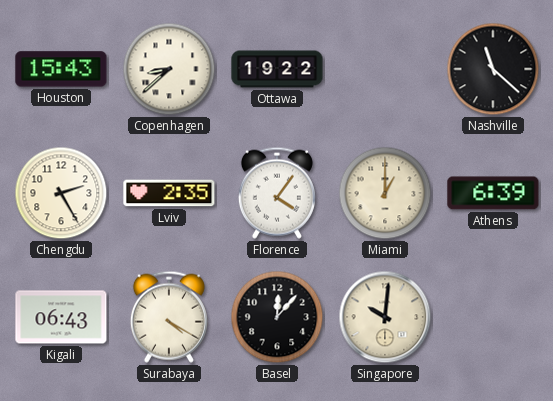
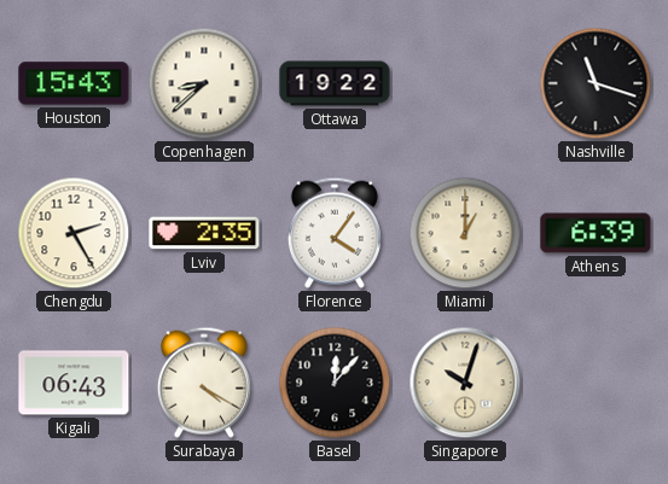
Nashville: 11:22 -> 11:18 (596, 83)
Singapore: 10:01 -> 10:03 (465, 383)
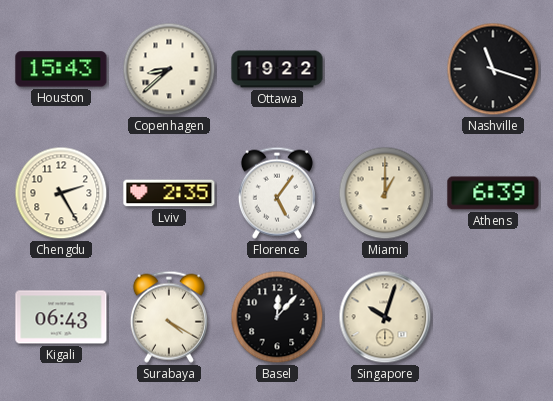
Florence: 4:06 -> 5:06 (277, 193)
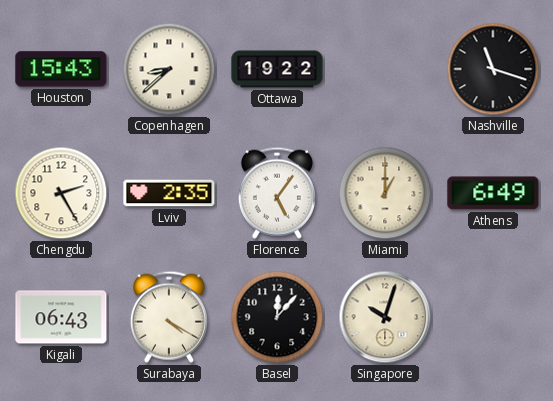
Athens: 6:39 -> 6:49 (493, 193)
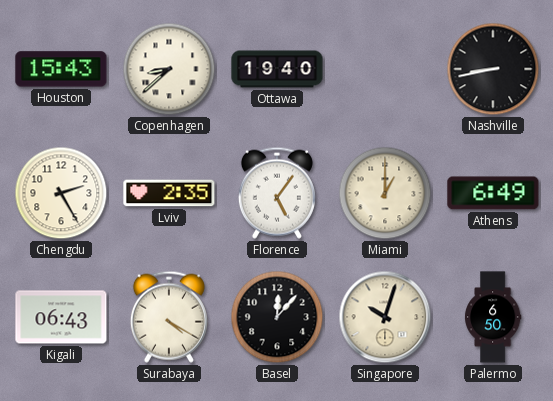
Ottawa: 19:22 -> 19:40 (277, 69)
Nashville: 11:18 -> 8:43 (493, 69)
Palermo: none -> 6:50 (493, 317)
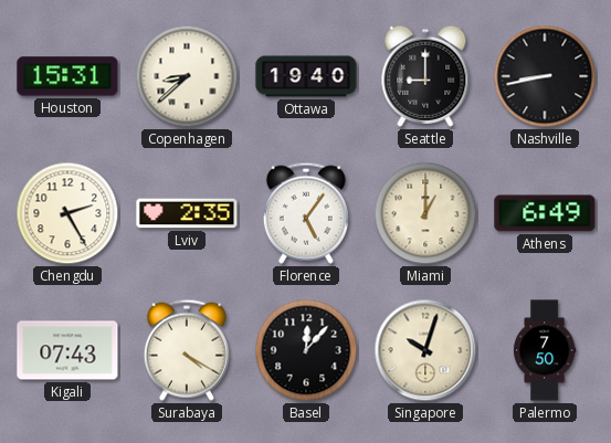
Houston: 15:43 -> 15:31 (67, 76)
Seattle: none -> 9:00 (425, 76)
Kigali: 06:43 -> 07:43 (67, 350)
Palermo: 6:50 -> 7:50 (545, 350)
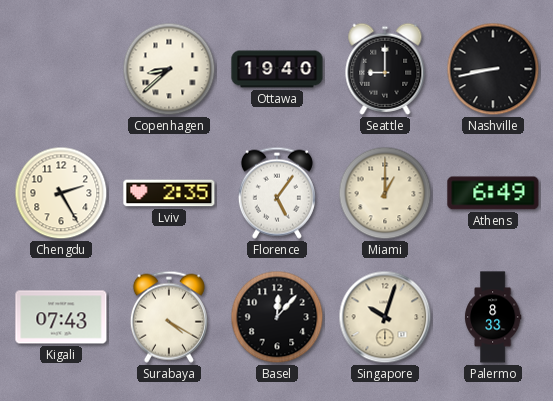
Houston: 15:31 -> none (67, 76)
Palermo: 7:50 -> 8:33 (493, 317)
